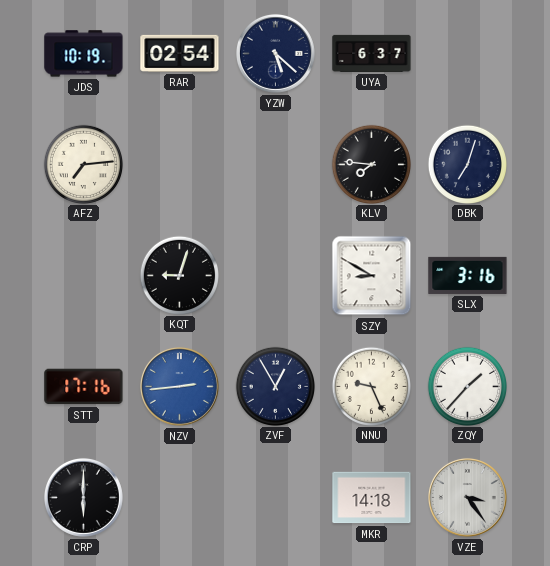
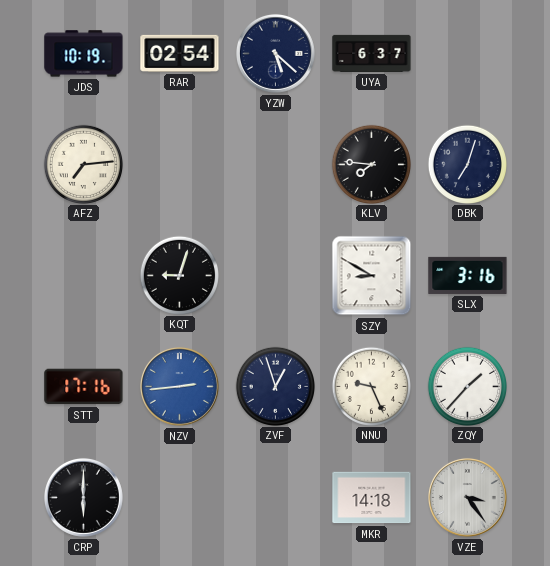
ZVF: 12:55 -> 12:57 (275, 386)
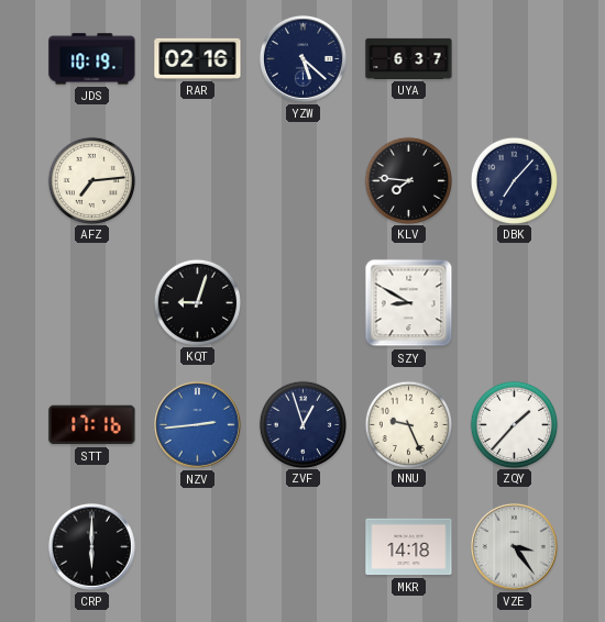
RAR: 02:54 -> 02:16 (198, 58)
DBK: 7:03 -> 7:07 (514, 180)
SLX: 3:16 -> none (468, 275)
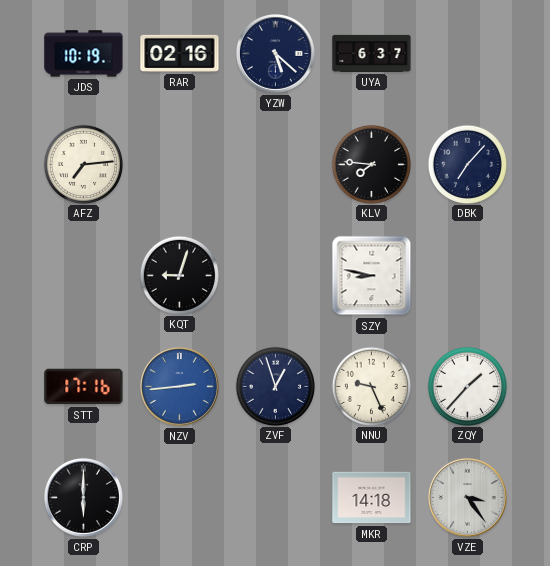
SZY: 8:50 -> 8:47 (372, 276)
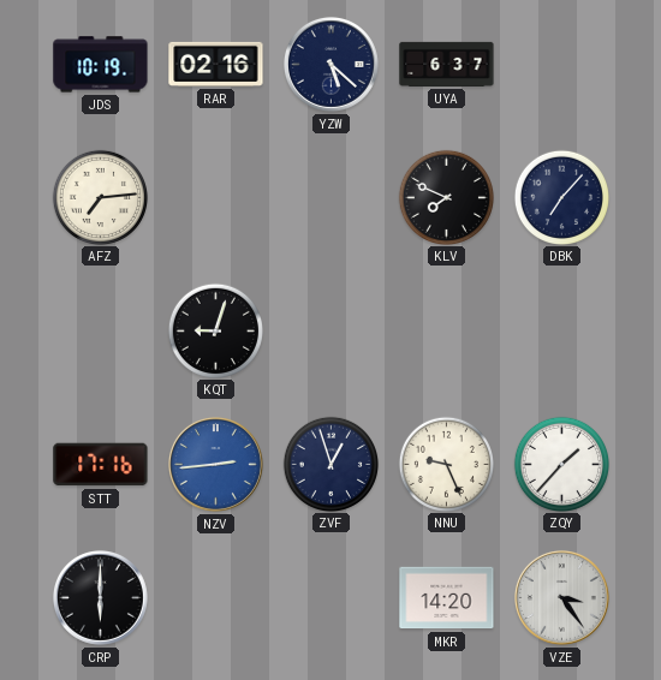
KLV: 7:46 -> 7:49 (446, 197)
SZY: 8:47 -> none (372, 276)
MKR: 14:18 -> 14:20 (447, 598)
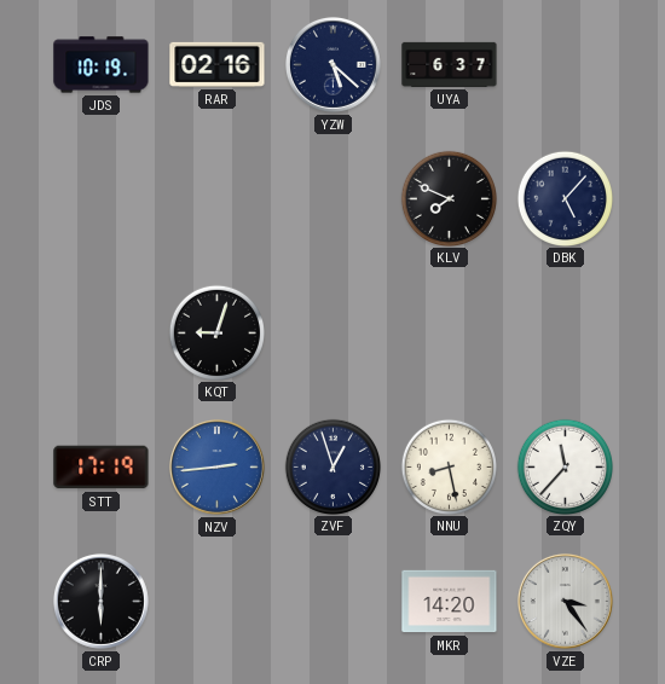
AFZ: 7:14 -> none (100, 197)
DBK: 7:07 -> 5:07 (565, 198)
STT: 17:16 -> 17:19 (102, 468)
NNU: 9:26 -> 8:28 (449, 466)
ZQY: 1:37 -> 11:37 (565, 466)
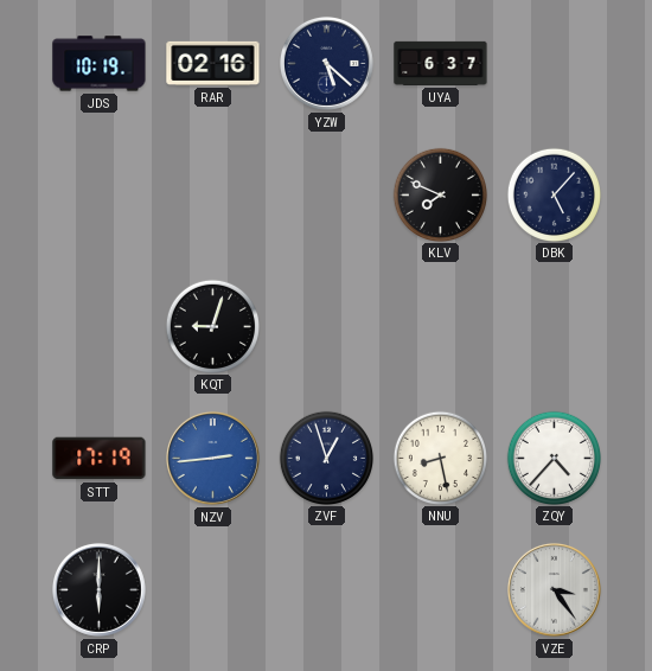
ZQY: 11:37 -> 4:37 (554, 458)
MKR: 14:20 -> none (450, 602)
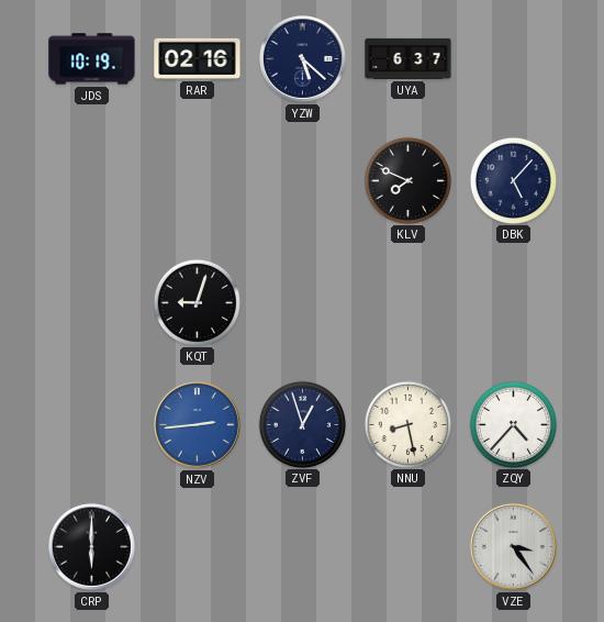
STT: 17:19 -> none (100, 459)
